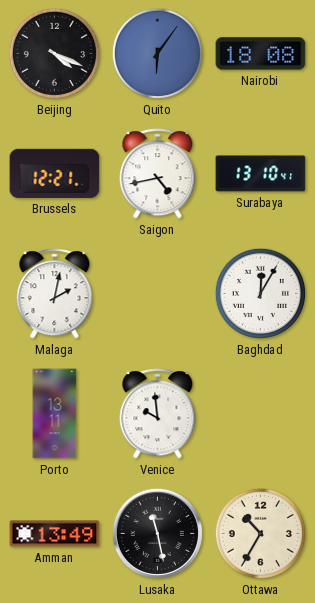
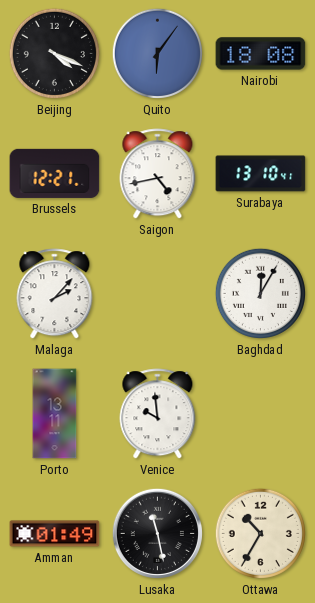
Malaga: 2:02 -> 2:07 (55, 294)
Amman: 13:49 -> 01:49 (55, 534)
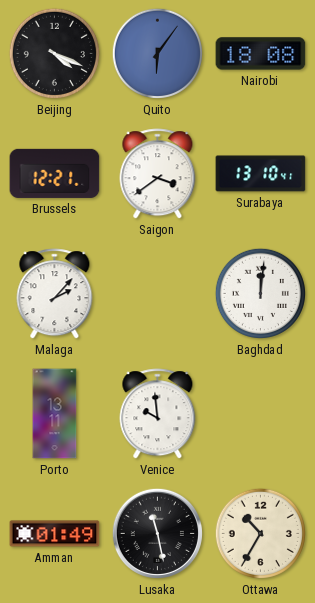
Saigon: 4:43 -> 3:39 (158, 174)
Baghdad: 12:05 -> 12:01 (260, 293)
